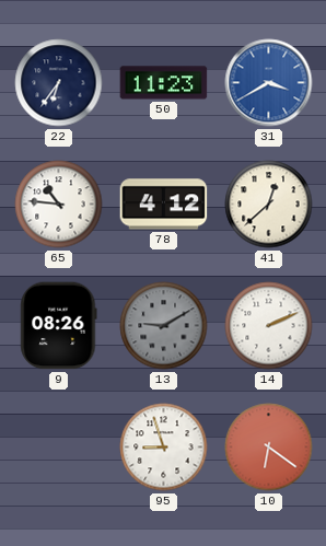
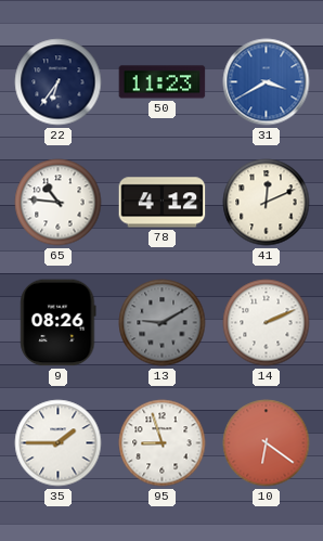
41: 12:38 -> 12:11 (267, 203)
35: none -> 1:45 (59, 443)
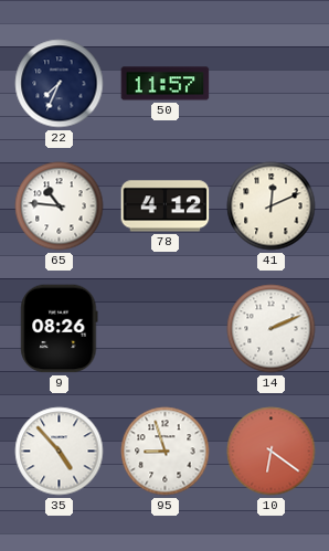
22: 6:36 -> 7:34 (60, 84)
50: 11:23 -> 11:57 (166, 84)
31: 3:40 -> none (267, 82)
13: 9:10 -> none (163, 323)
35: 1:45 -> 4:53 (60, 452)
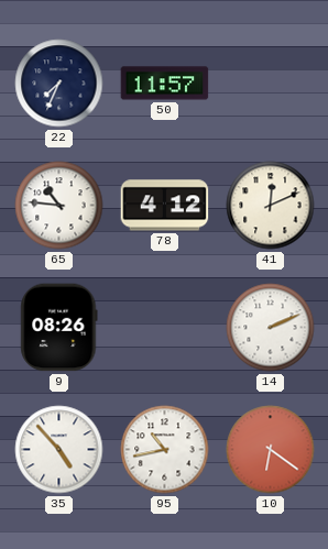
95: 8:57 -> 10:43 (165, 450)
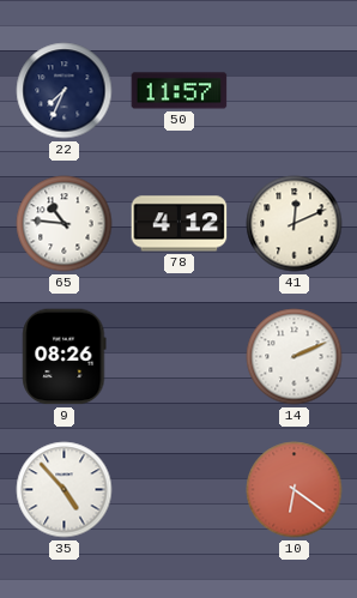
95: 10:43 -> none (165, 450)
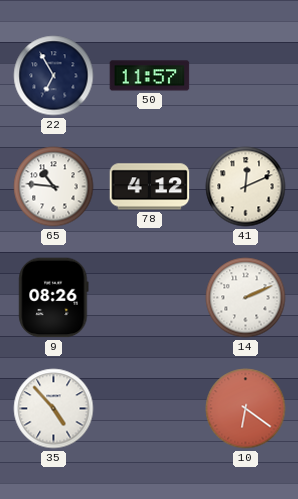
22: 7:34 -> 6:55 (54, 76)
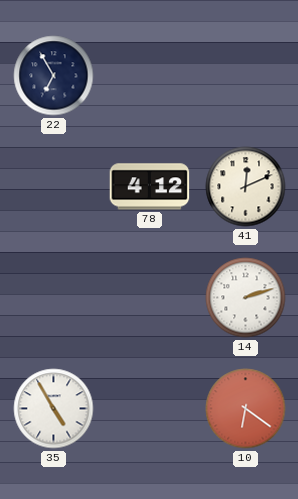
50: 11:57 -> none (150, 76)
65: 10:46 -> none (54, 187)
9: 08:26 -> none (54, 298)
14: 2:11 -> 2:12 (246, 298)
35: 4:53 -> 4:55 (54, 409)
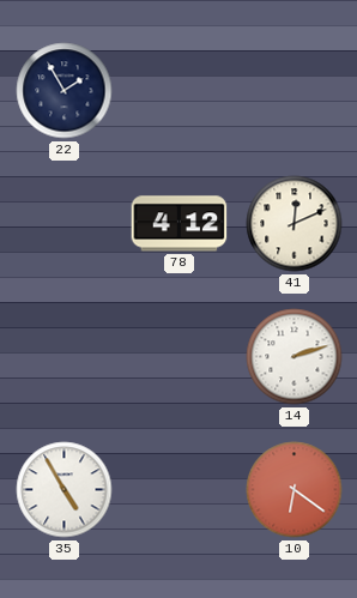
22: 6:55 -> 1:55 (65, 91)
